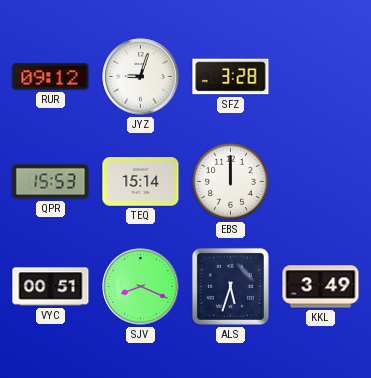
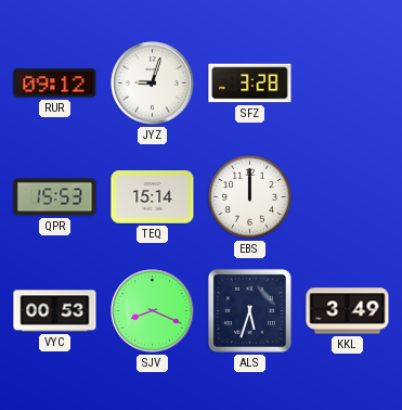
VYC: 00:51 -> 00:53 (55, 311)
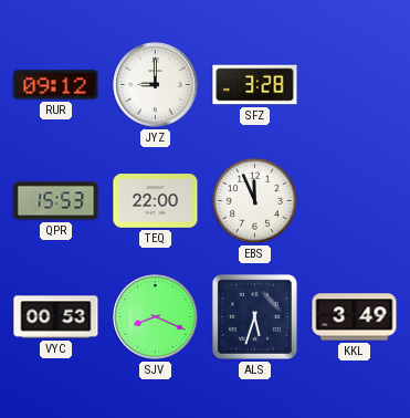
JYZ: 9:03 -> 9:00 (156, 85)
TEQ: 15:14 -> 22:00 (156, 201)
EBS: 12:00 -> 11:56 (255, 201)
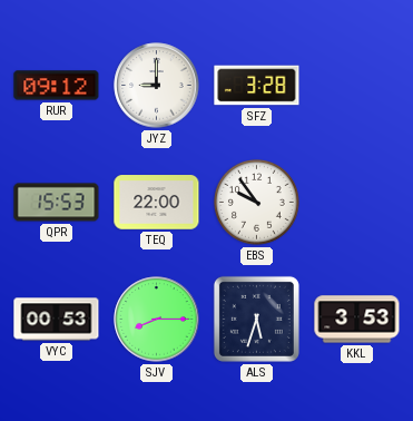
EBS: 11:56 -> 9:54 (257, 203)
SJV: 8:19 -> 8:15 (157, 320)
KKL: 3:49 -> 3:53 (357, 320)
